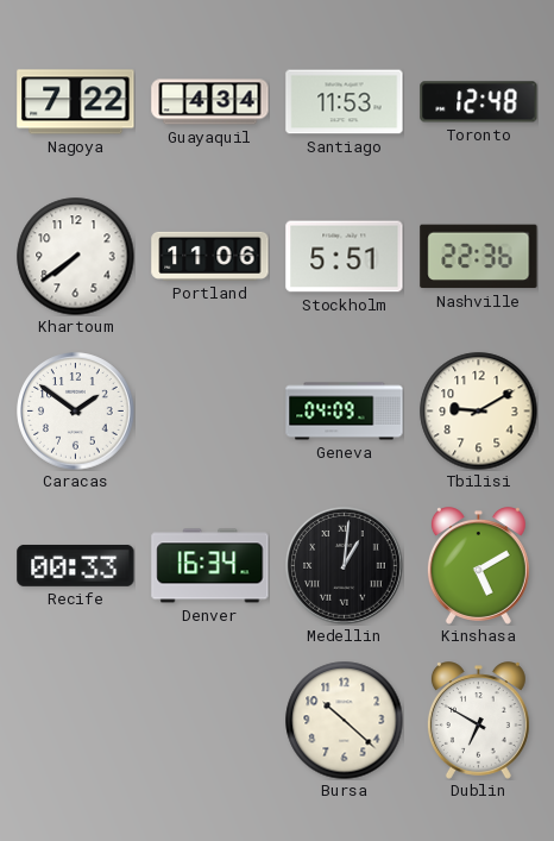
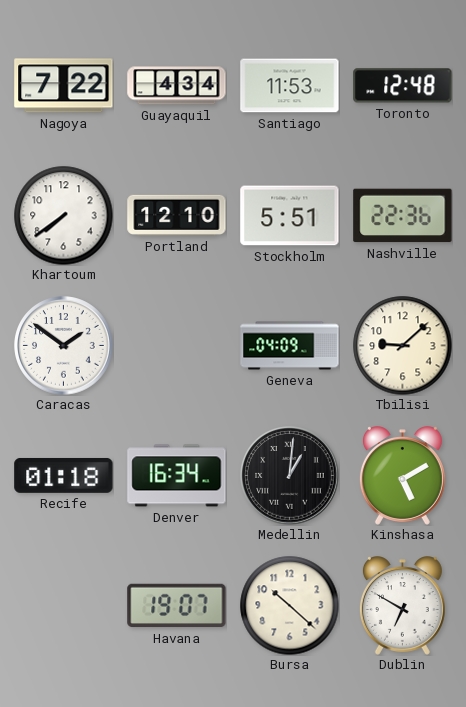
Portland: 11:06 -> 12:10 (177, 215)
Tbilisi: 9:10 -> 9:08 (403, 346)
Recife: 00:33 -> 01:18 (64, 475)
Havana: none -> 19:07 (177, 606)
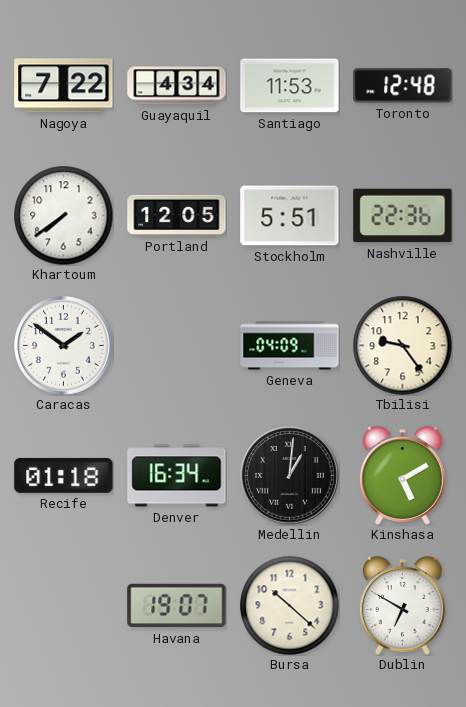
Portland: 12:10 -> 12:05 (177, 215)
Tbilisi: 9:08 -> 9:24 (403, 346)
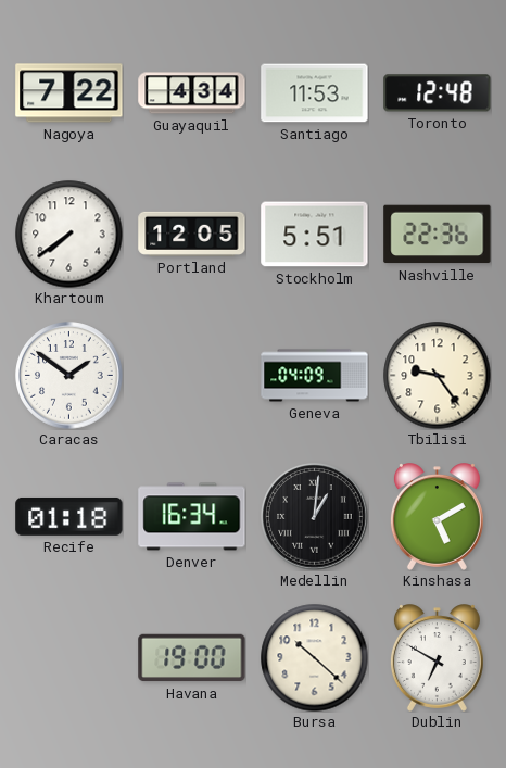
Havana: 19:07 -> 19:00 (192, 658)
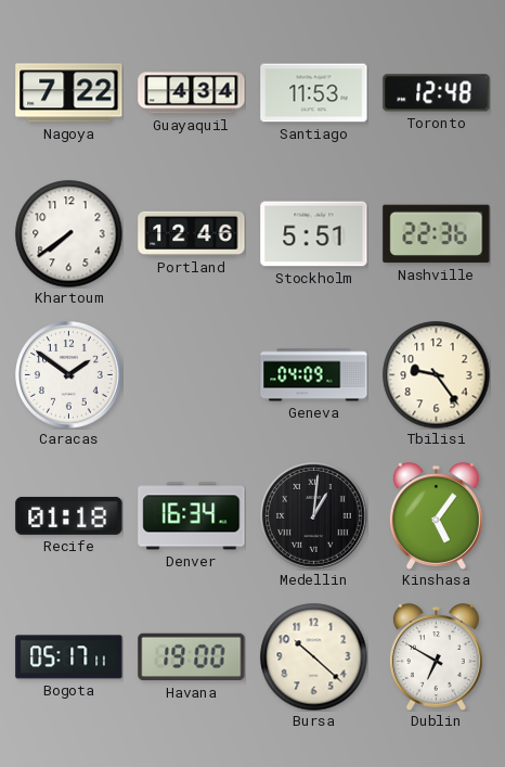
Portland: 12:05 -> 12:46 (192, 233)
Kinshasa: 5:10 -> 5:06 (436, 516)
Bogota: none -> 05:17 (69, 657)
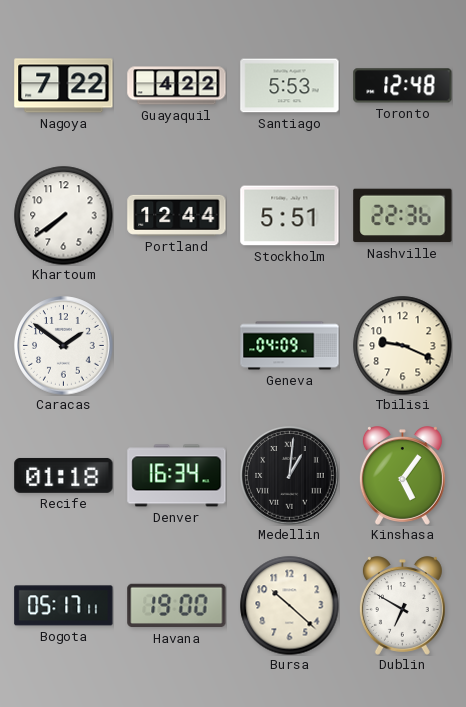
Guayaquil: 4:34 -> 4:22 (177, 86)
Santiago: 11:53 -> 5:53 (290, 86)
Portland: 12:46 -> 12:44 (177, 215)
Tbilisi: 9:24 -> 9:19 (403, 346)
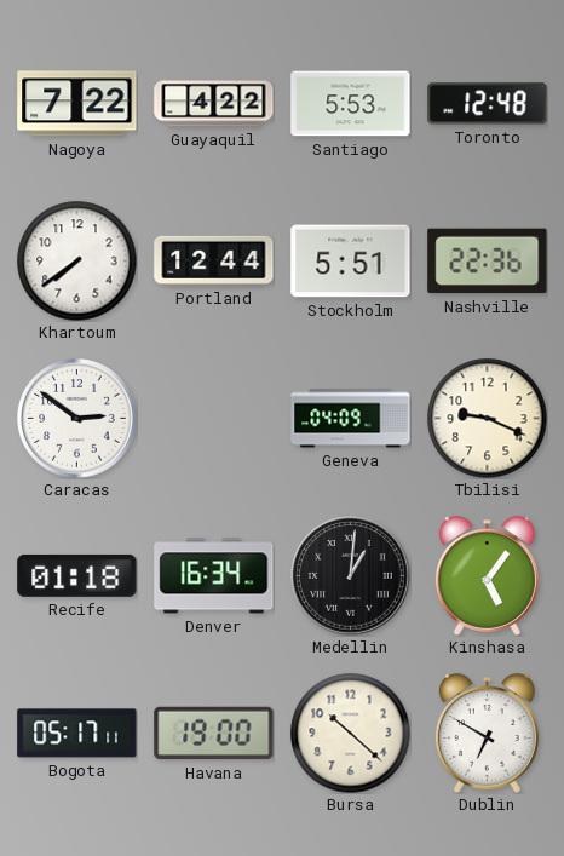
Caracas: 1:51 -> 2:51 (77, 419)
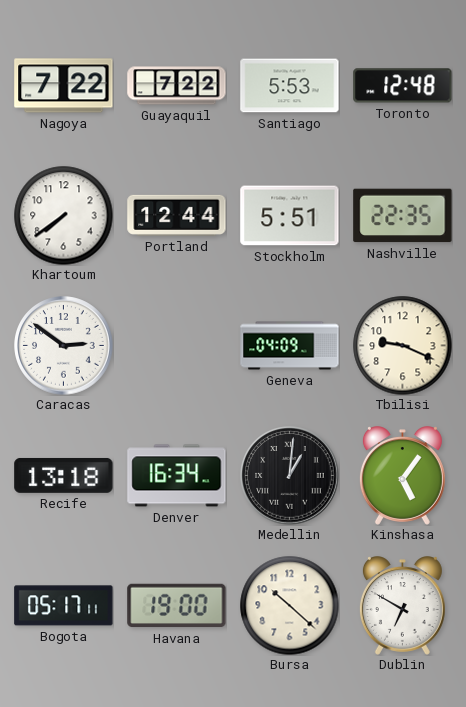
Guayaquil: 4:22 -> 7:22 (177, 86)
Nashville: 22:36 -> 22:35 (403, 216)
Recife: 01:18 -> 13:18 (64, 475)
